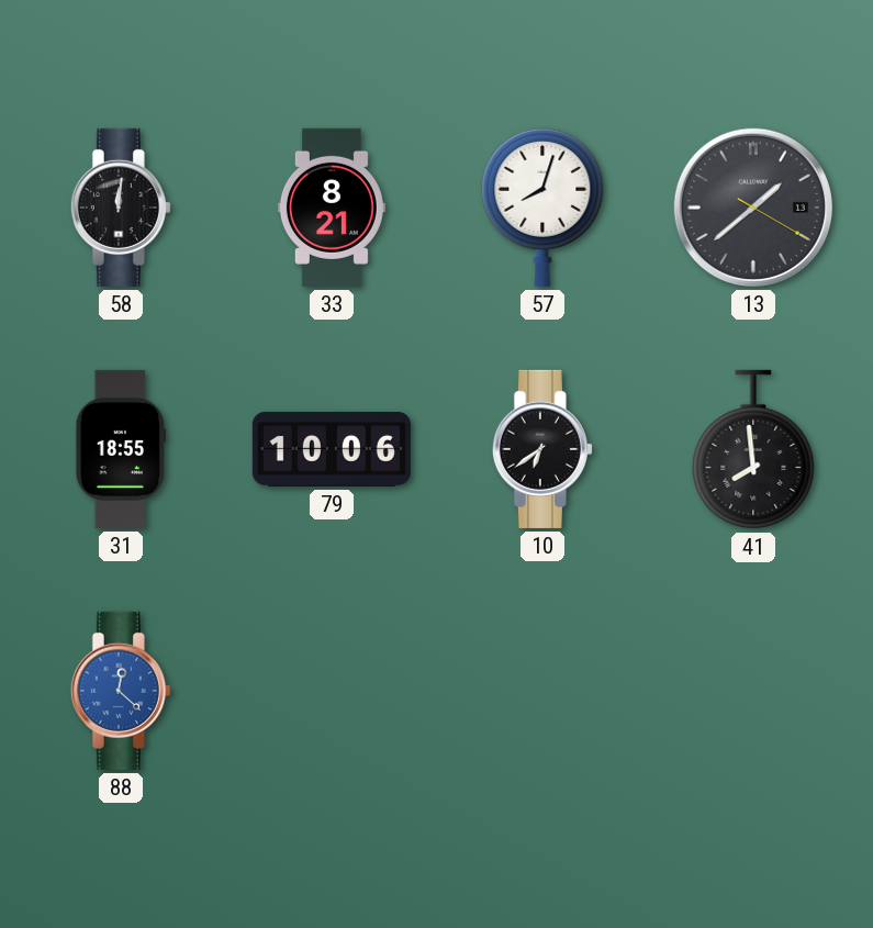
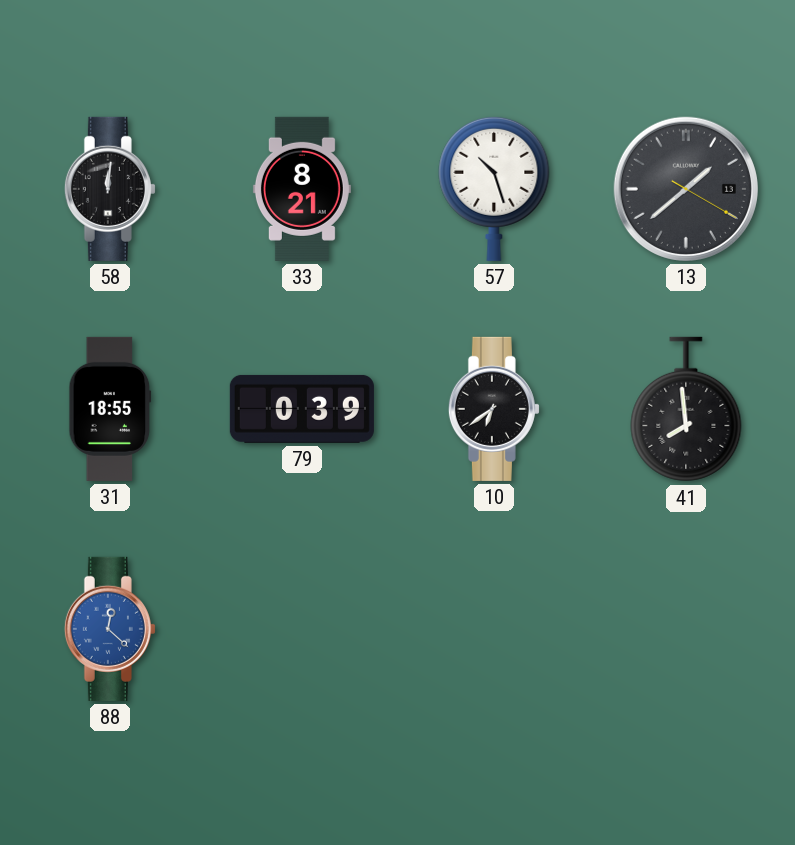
57: 8:03 -> 10:27 (494, 188)
79: 10:06 -> 0:39 (302, 409)
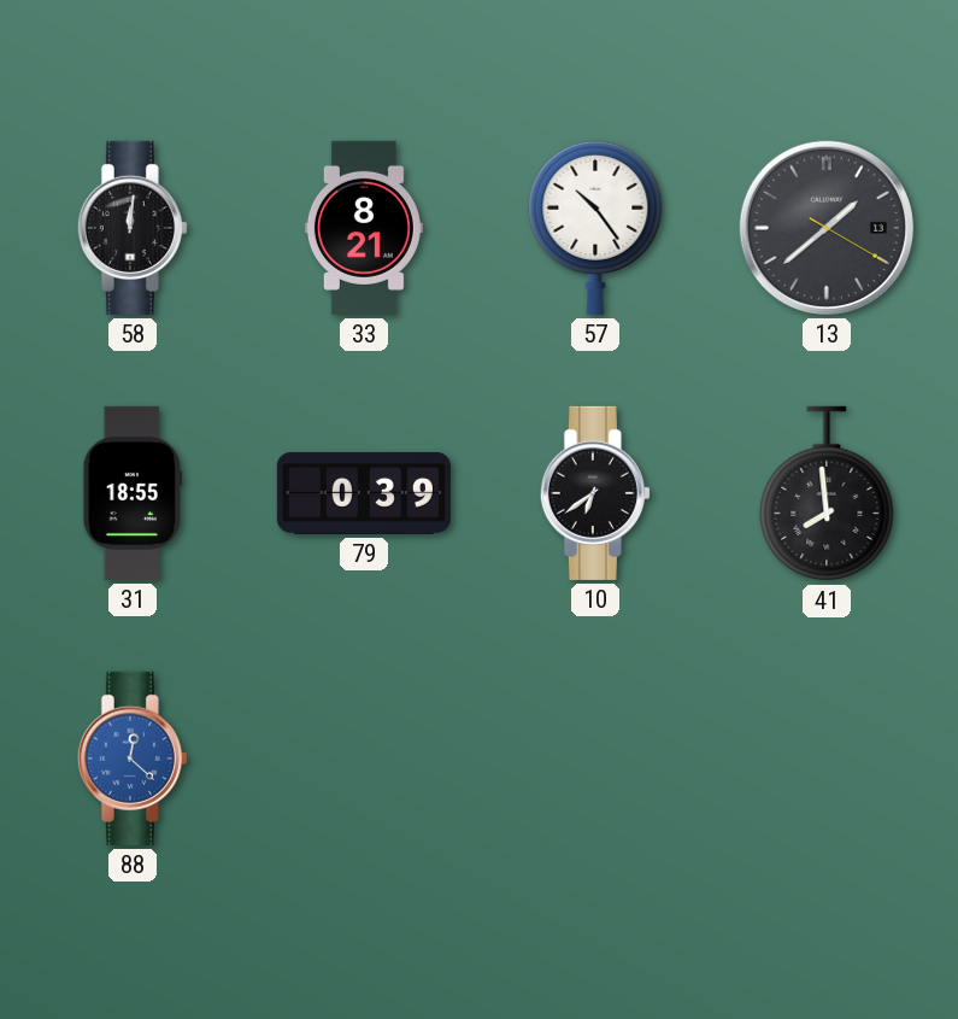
57: 10:27 -> 10:24 (595, 227)
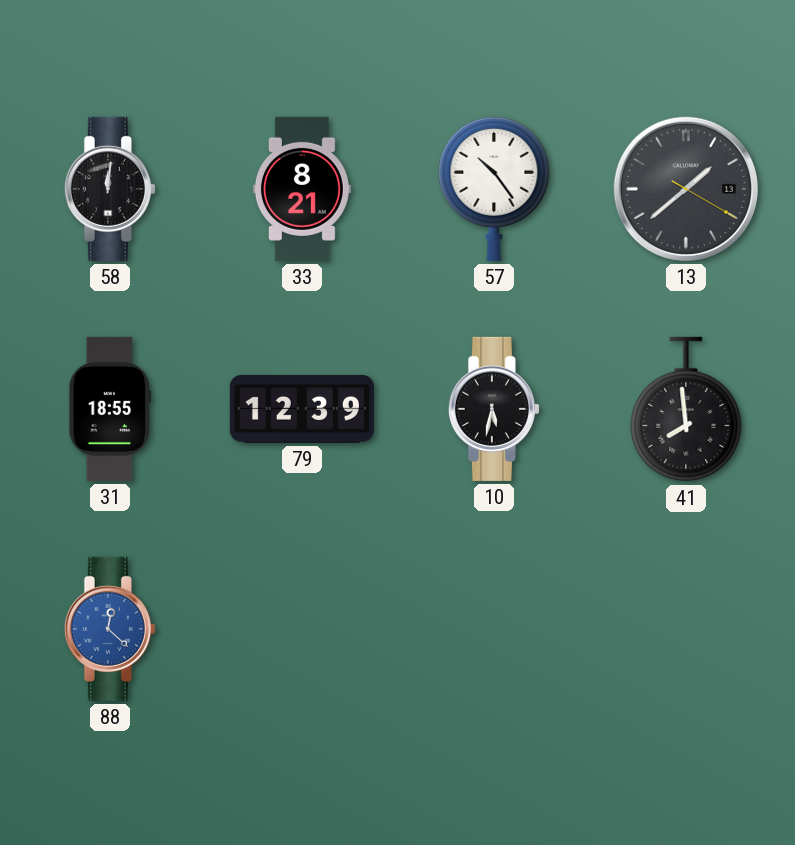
79: 0:39 -> 12:39 (302, 409)
10: 6:39 -> 5:32 (494, 409)
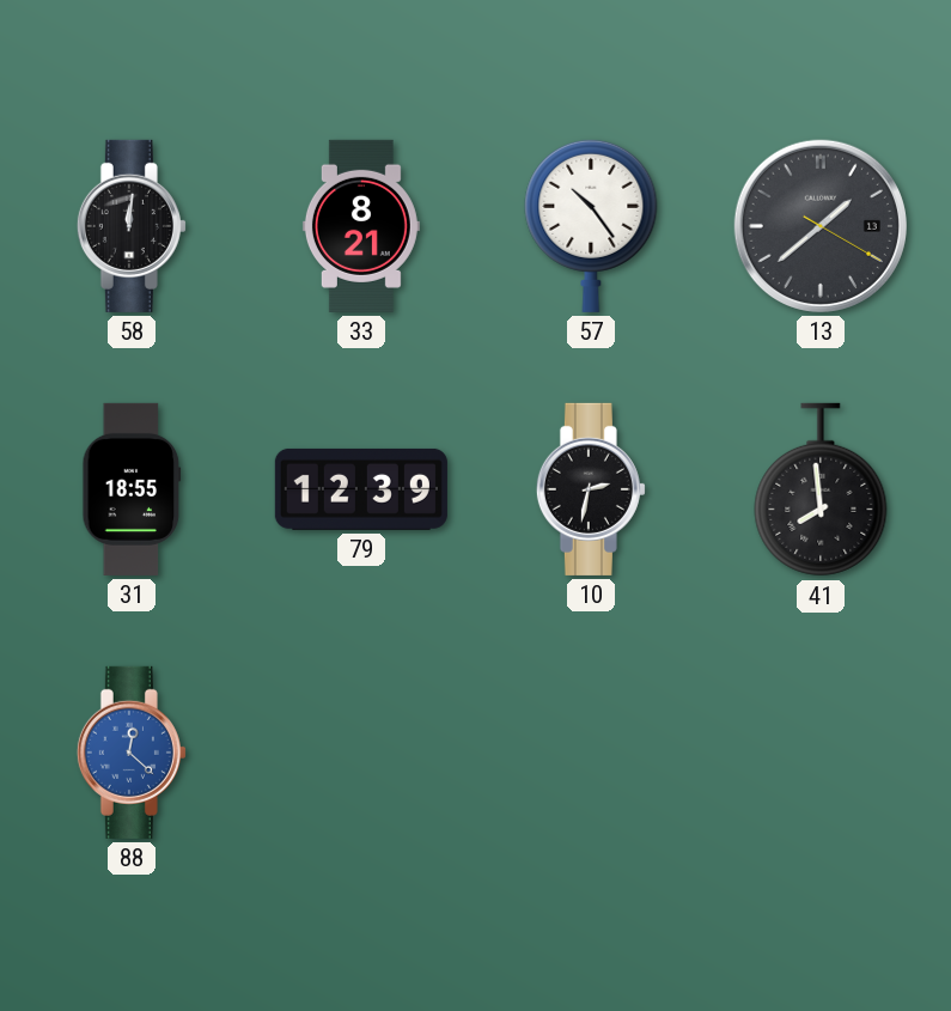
10: 5:32 -> 2:32 (591, 489)
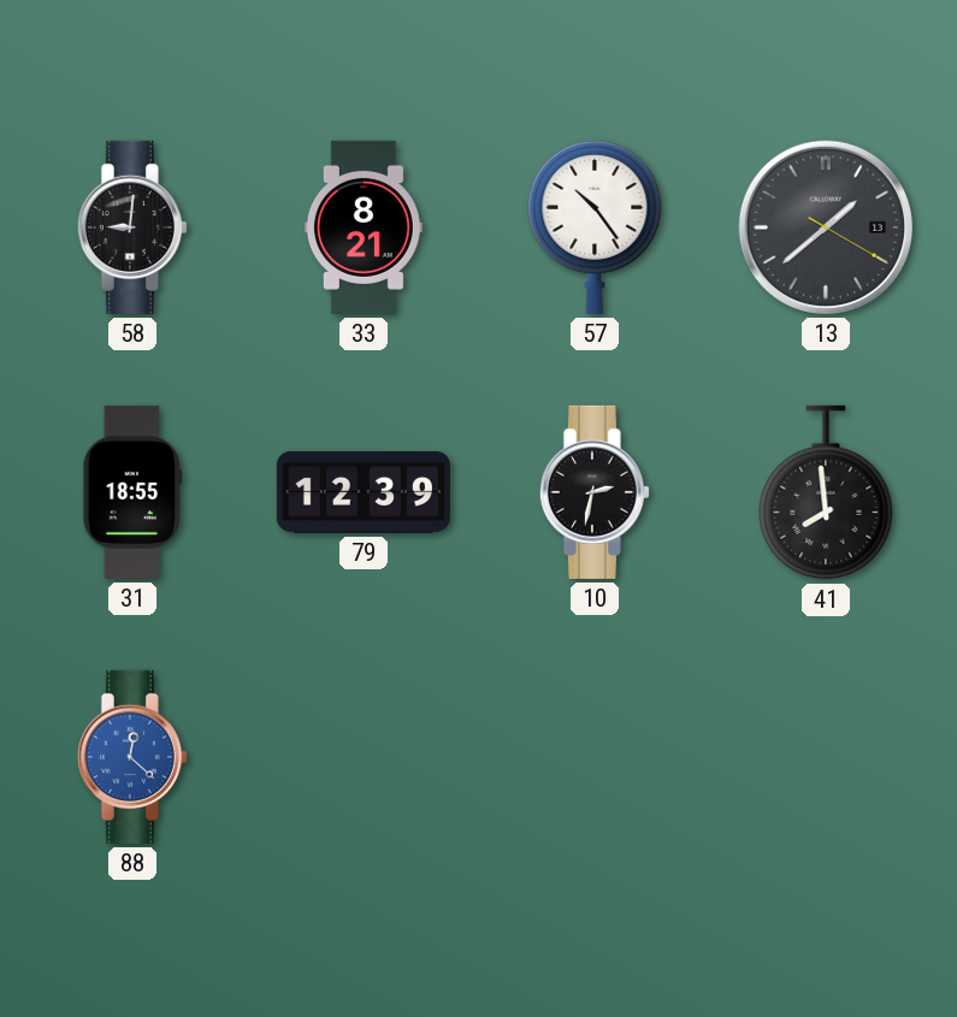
58: 12:01 -> 9:01 (132, 227)
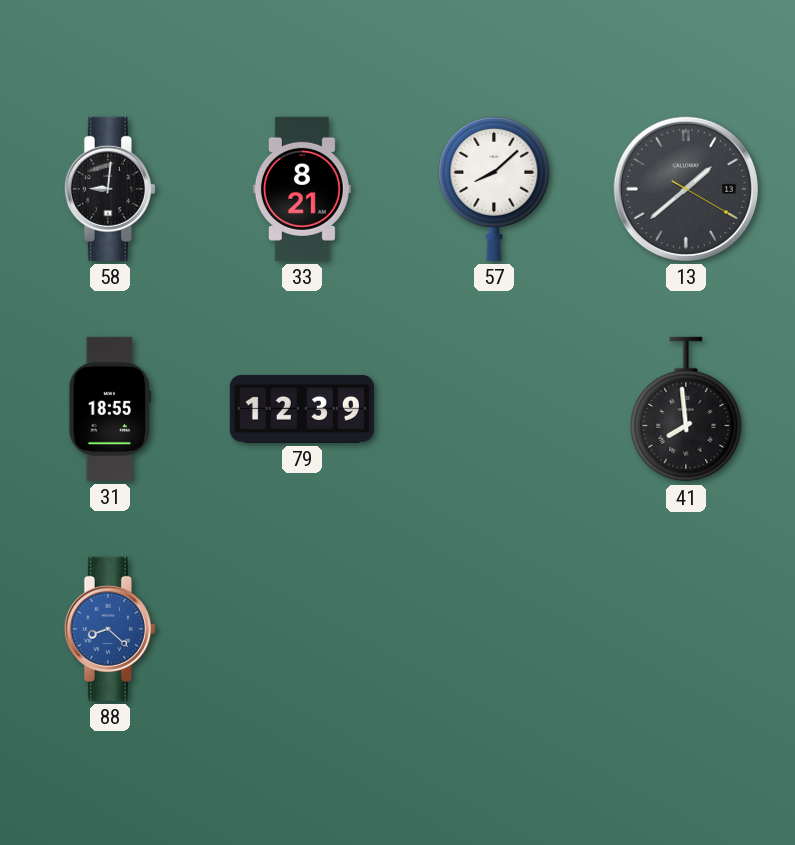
57: 10:24 -> 8:08 (494, 188)
10: 2:32 -> none (595, 492)
88: 12:22 -> 8:22 (110, 629)
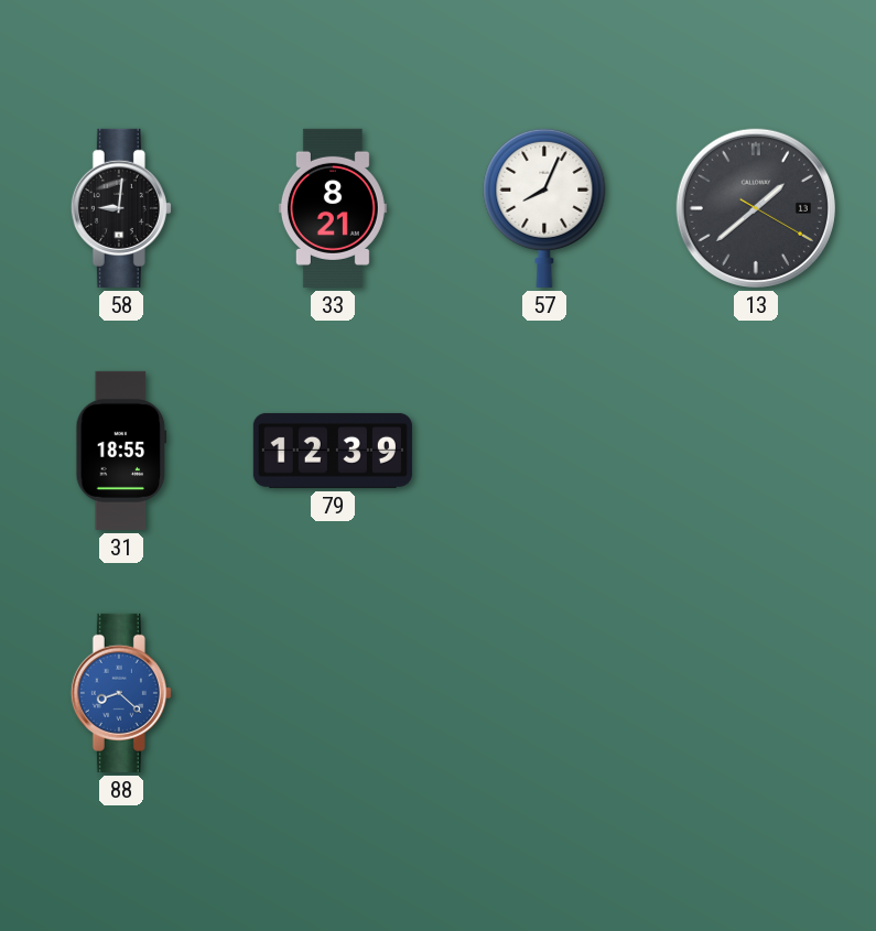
57: 8:08 -> 8:04 (544, 207)
41: 7:59 -> none (686, 409)
